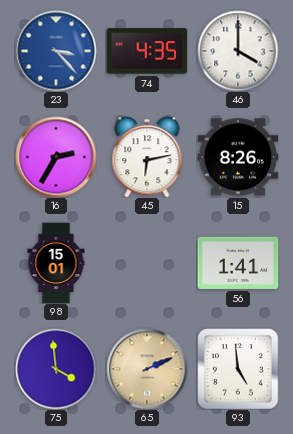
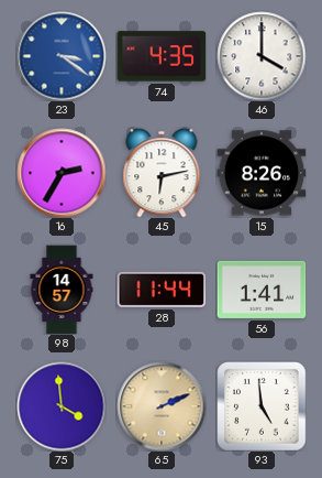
23: 3:23 -> 3:21 (62, 56)
98: 15:01 -> 14:57 (62, 290)
28: none -> 11:44 (162, 290)
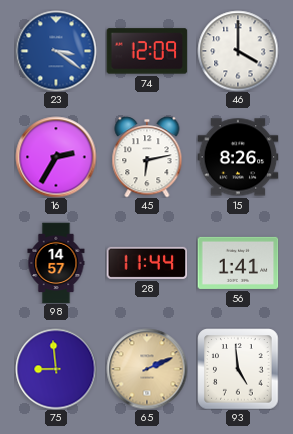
74: 4:35 -> 12:09 (147, 51)
75: 3:59 -> 8:59 (56, 369)
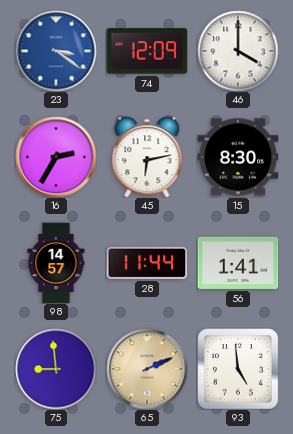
15: 8:26 -> 8:30 (238, 157)
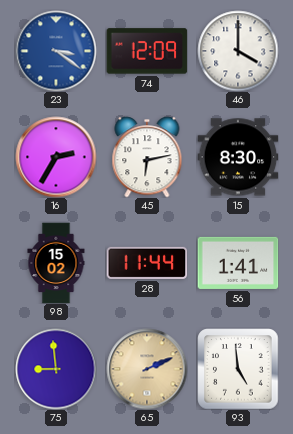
98: 14:57 -> 15:02 (56, 263)
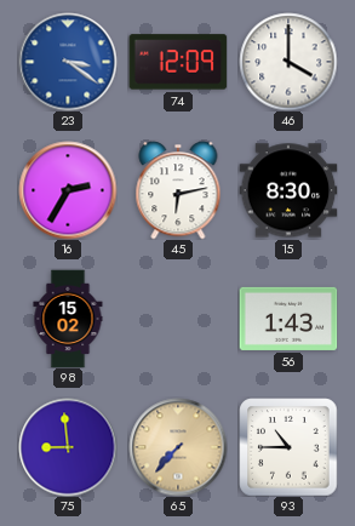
28: 11:44 -> none (147, 263)
56: 1:41 -> 1:43 (288, 319)
65: 2:11 -> 7:37 (178, 447)
93: 4:59 -> 10:45 (288, 447)
